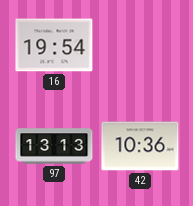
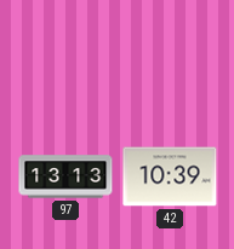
16: 19:54 -> none (54, 45)
42: 10:36 -> 10:39 (170, 176)
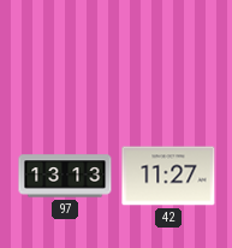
42: 10:39 -> 11:27 (168, 176)
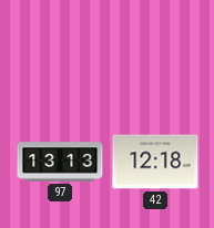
42: 11:27 -> 12:18 (155, 162)
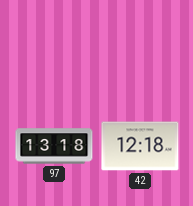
97: 13:13 -> 13:18 (54, 146)
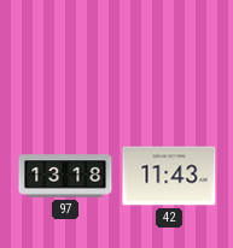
42: 12:18 -> 11:43 (169, 176)
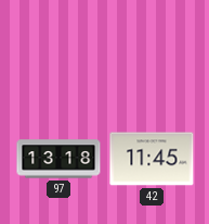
42: 11:43 -> 11:45 (152, 159)
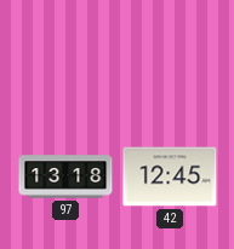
42: 11:45 -> 12:45 (170, 176)
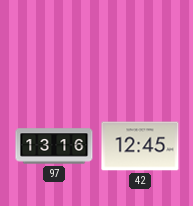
97: 13:18 -> 13:16 (54, 146)
